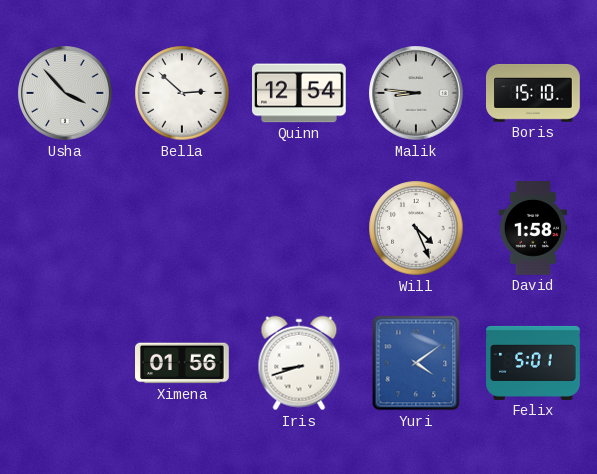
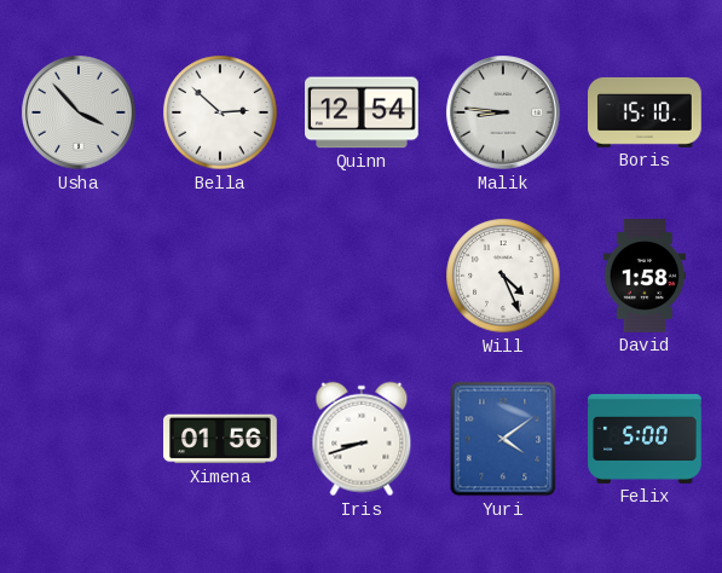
Felix: 5:01 -> 5:00 (645, 439)
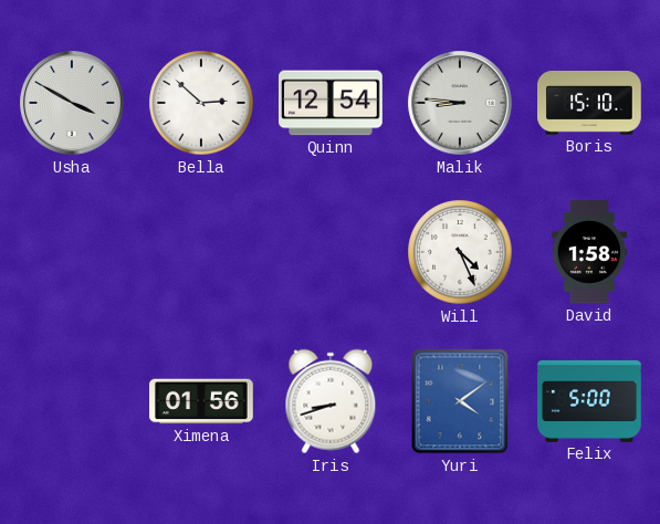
Usha: 3:53 -> 3:50 (72, 103)
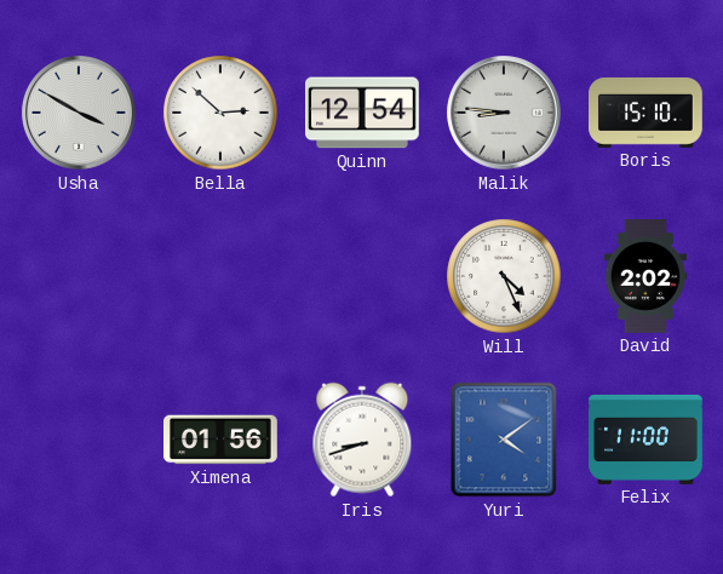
David: 1:58 -> 2:02 (645, 276)
Felix: 5:00 -> 11:00 (645, 440)
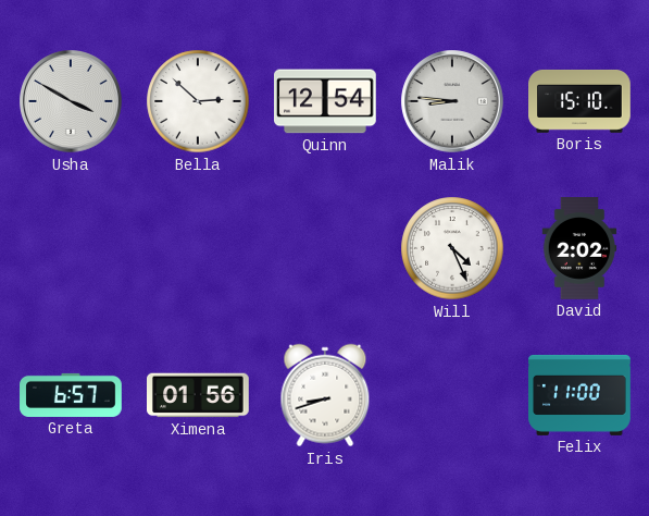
Greta: none -> 6:57 (71, 395)
Yuri: 4:09 -> none (504, 440)
